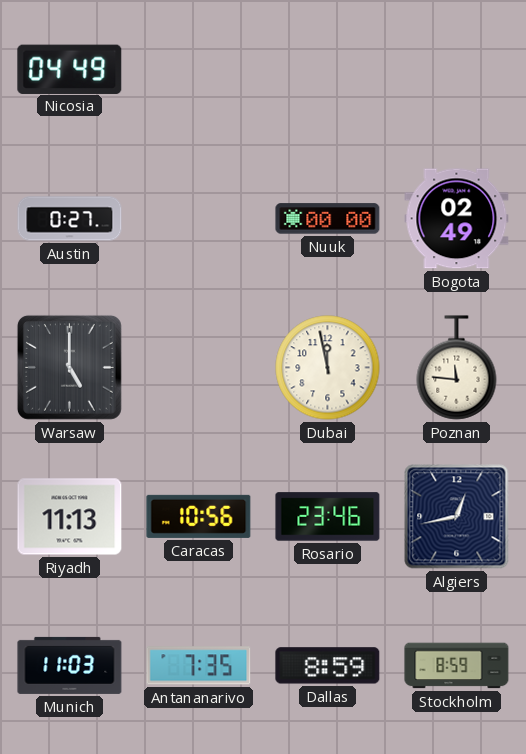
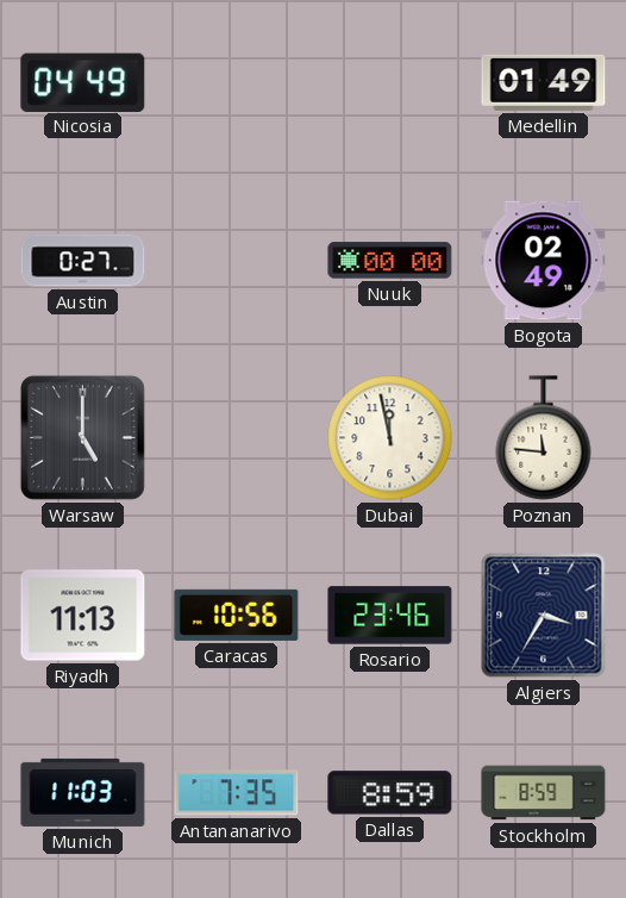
Medellin: none -> 01:49 (544, 82)
Algiers: 12:43 -> 3:35 (544, 616)
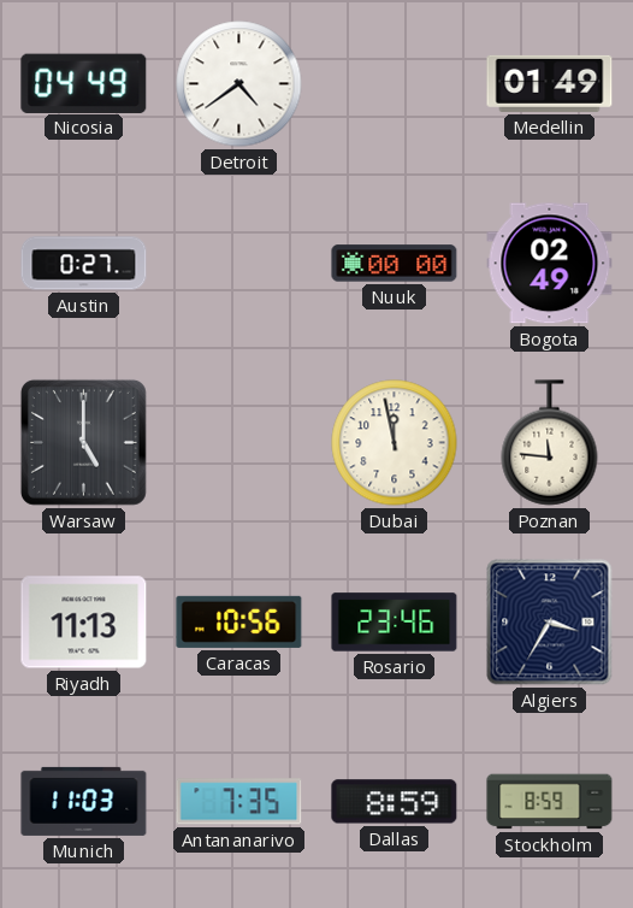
Detroit: none -> 4:39 (239, 84)
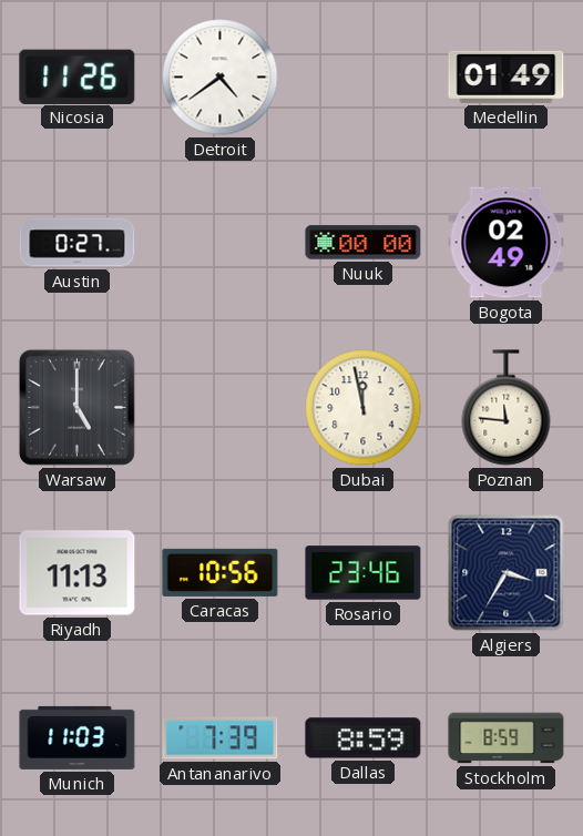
Nicosia: 04:49 -> 11:26 (78, 77)
Antananarivo: 7:35 -> 7:39 (221, 738)
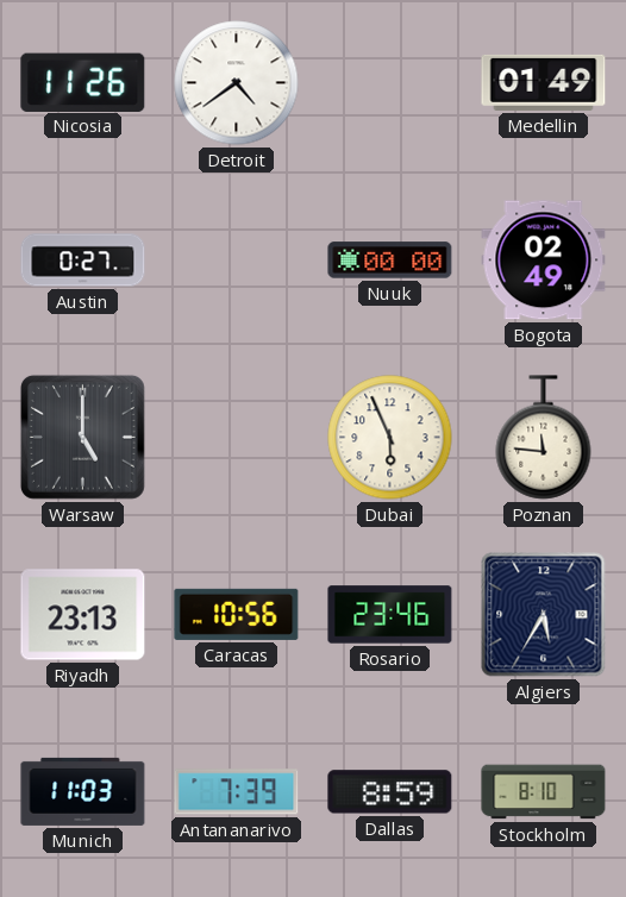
Dubai: 11:58 -> 5:56 (390, 438)
Riyadh: 11:13 -> 23:13 (83, 615)
Algiers: 3:35 -> 5:35 (544, 615)
Stockholm: 8:59 -> 8:10 (544, 792)
